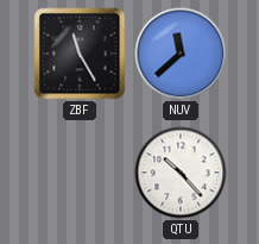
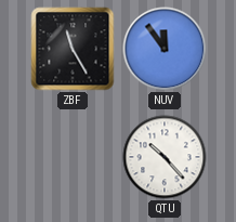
NUV: 11:38 -> 11:54 (165, 49)
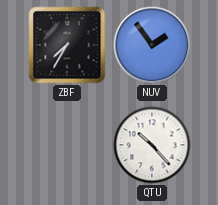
ZBF: 11:25 -> 7:35 (67, 45)
NUV: 11:54 -> 1:54 (152, 45)
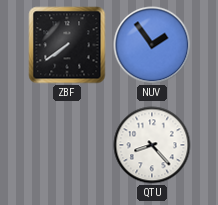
ZBF: 7:35 -> 7:39 (67, 45)
QTU: 10:23 -> 8:23 (152, 145)
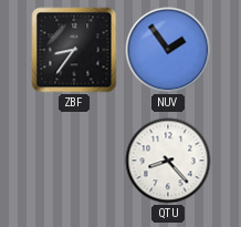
ZBF: 7:39 -> 8:36 (74, 50)
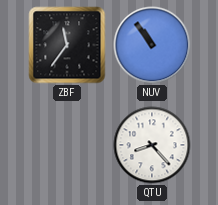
ZBF: 8:36 -> 11:36 (67, 45)
NUV: 1:54 -> 10:54 (152, 45)
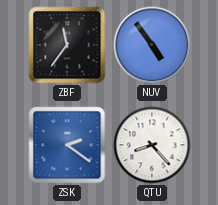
NUV: 10:54 -> 4:54 (152, 45)
ZSK: none -> 2:21 (67, 145)
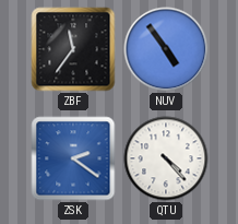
QTU: 8:23 -> 4:23 (166, 158)
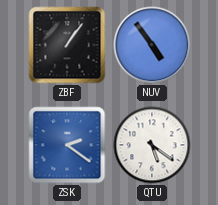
ZBF: 11:36 -> 1:06 (67, 45)
QTU: 4:23 -> 5:21 (152, 145)
